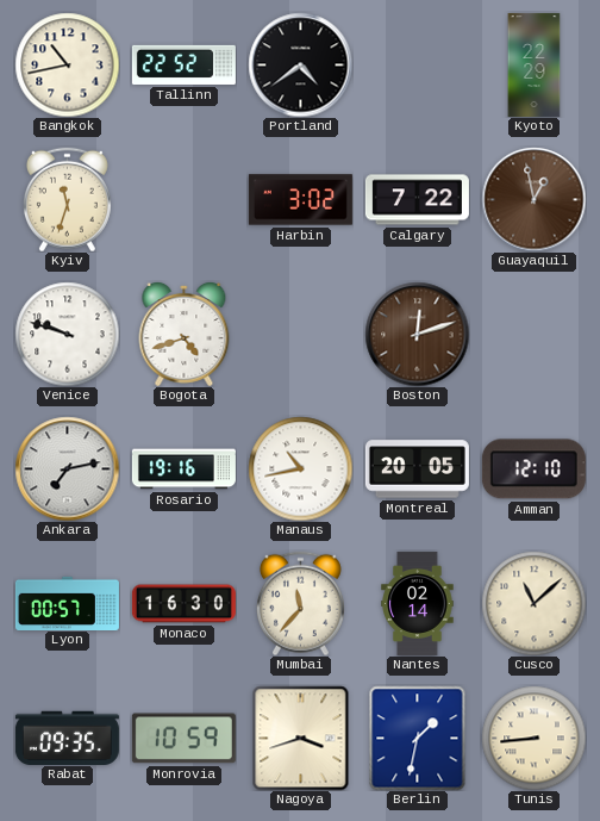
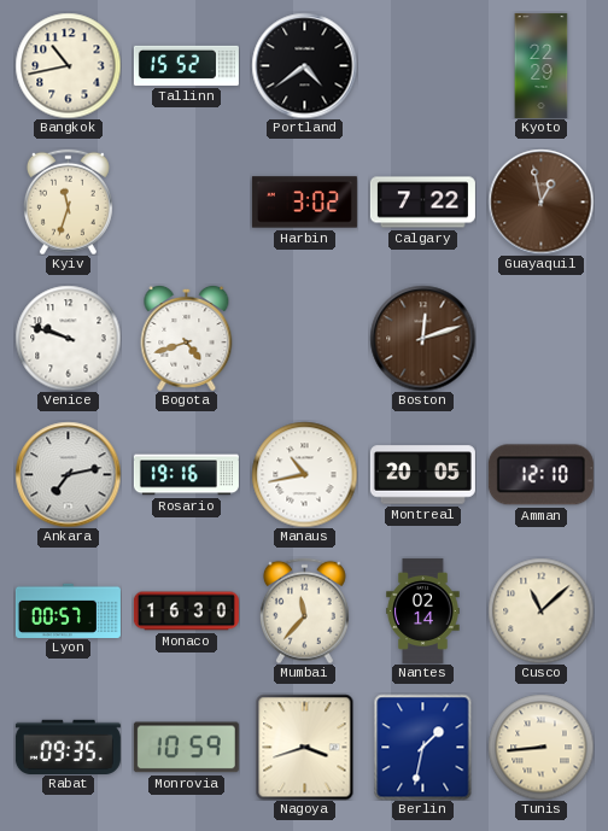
Tallinn: 22:52 -> 15:52 (186, 65)
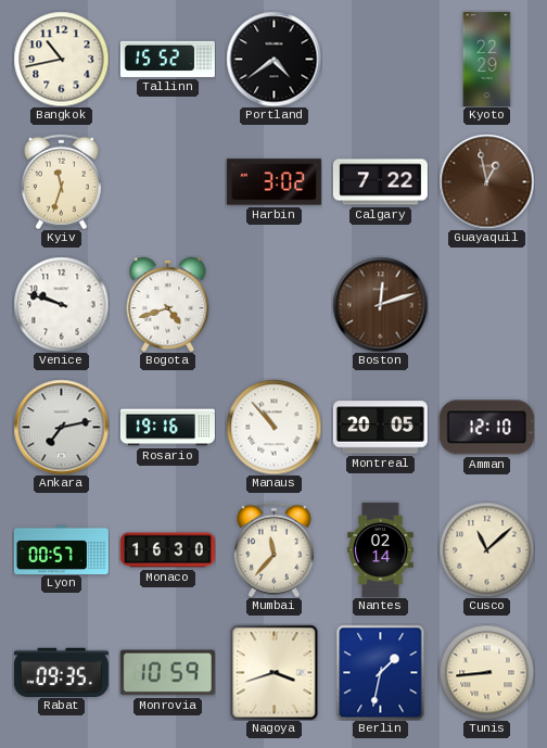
Manaus: 10:43 -> 10:53 (273, 427)
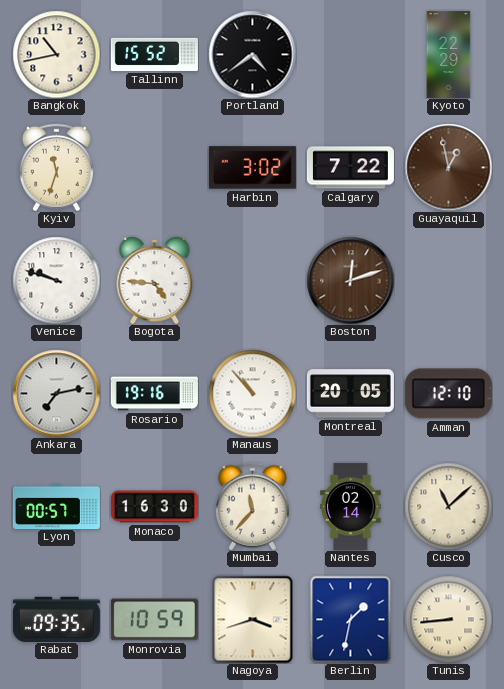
Bogota: 4:42 -> 4:46 (155, 280)
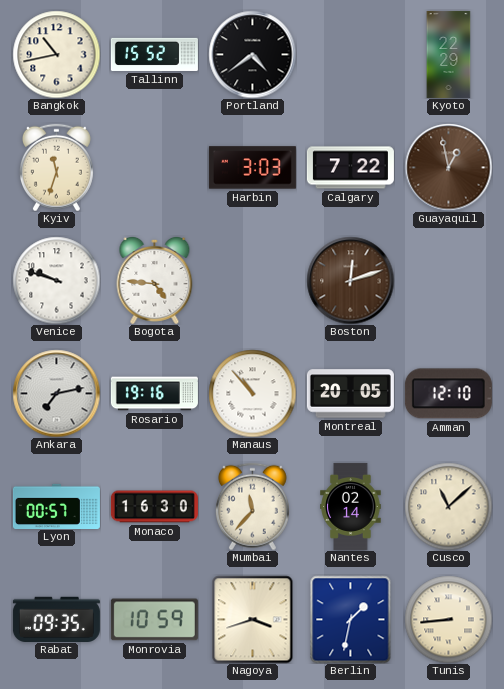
Harbin: 3:02 -> 3:03 (252, 168)
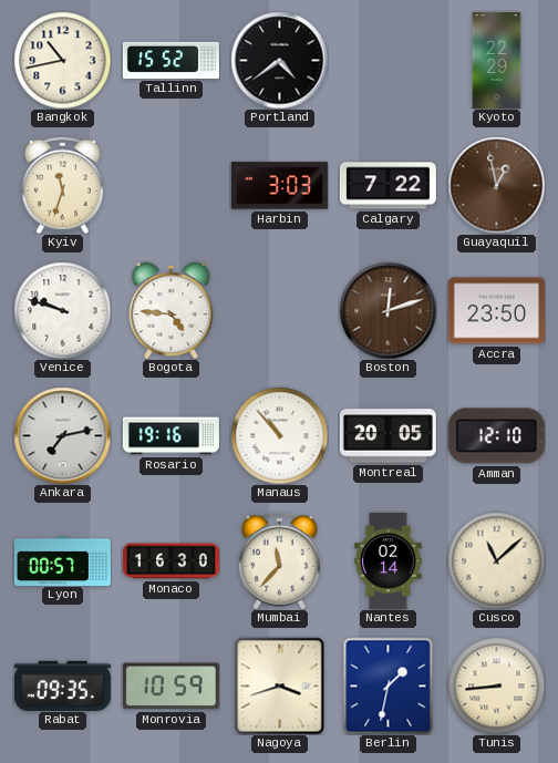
Accra: none -> 23:50 (496, 311)
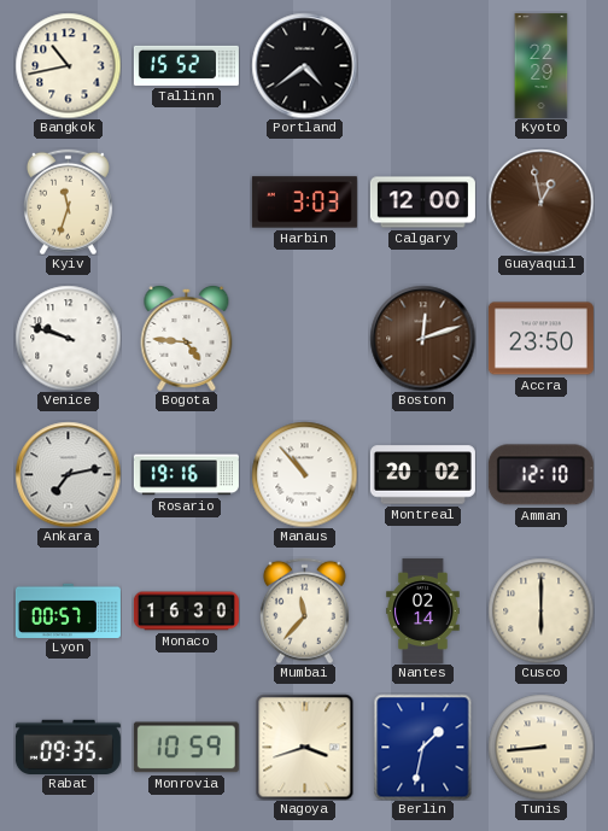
Calgary: 7:22 -> 12:00 (422, 203)
Montreal: 20:05 -> 20:02 (422, 475)
Cusco: 11:08 -> 6:00 (540, 610)
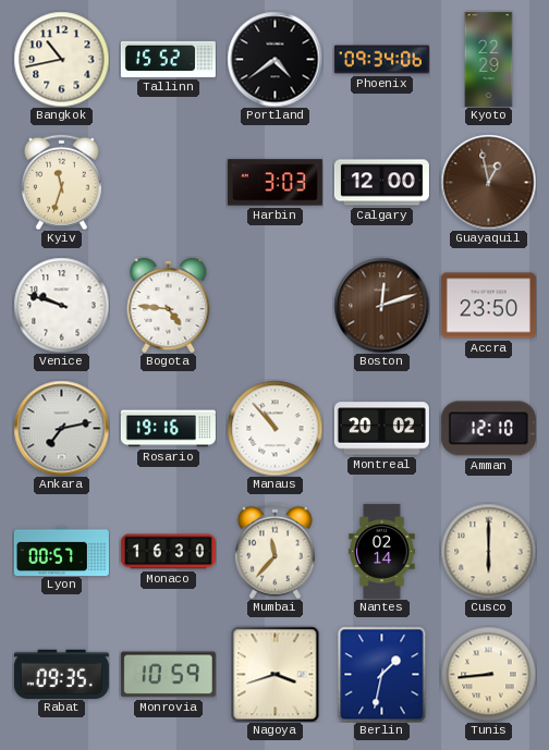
Phoenix: none -> 09:34 (381, 60)
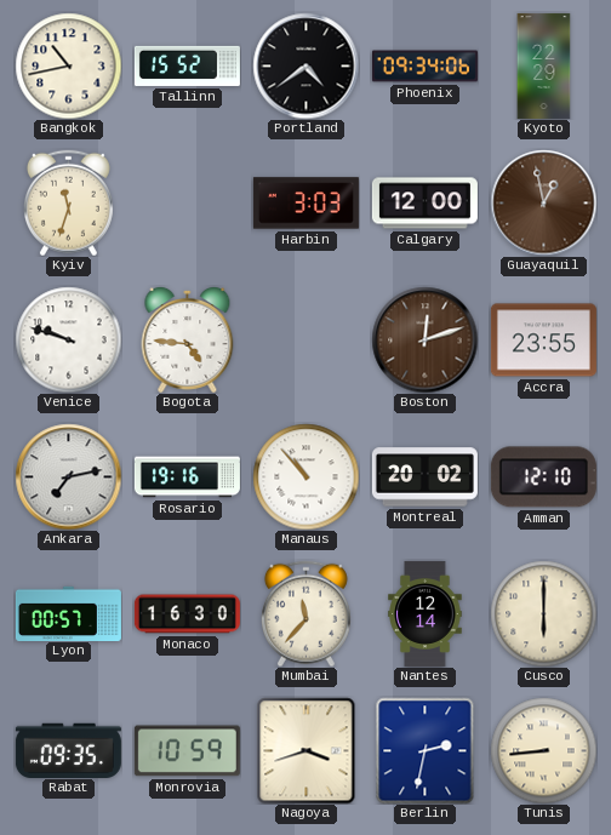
Accra: 23:50 -> 23:55 (543, 341)
Nantes: 02:14 -> 12:14 (426, 613)
Berlin: 1:32 -> 2:32 (426, 750)
